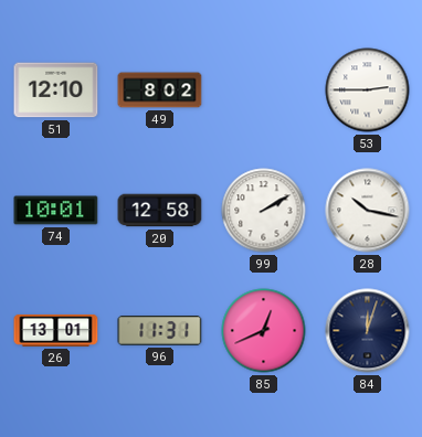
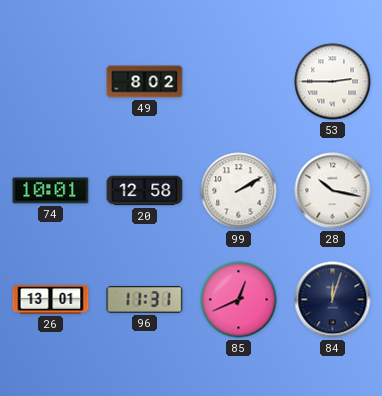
51: 12:10 -> none (56, 90)
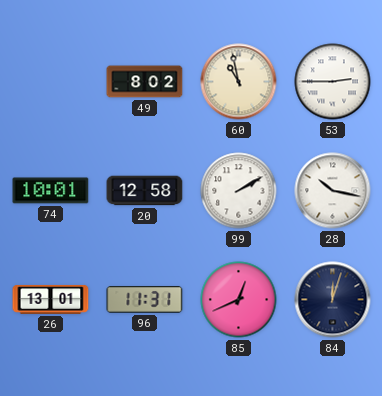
60: none -> 10:58 (239, 82)
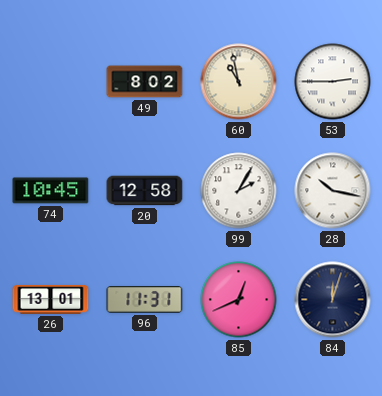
74: 10:01 -> 10:45 (51, 191)
99: 2:10 -> 2:05 (239, 191)
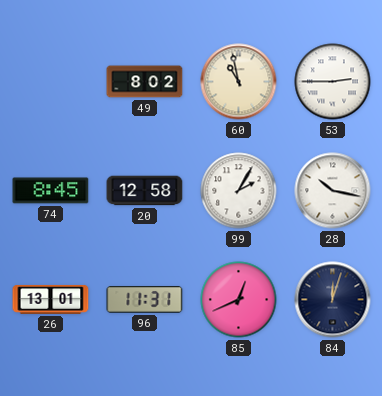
74: 10:45 -> 8:45 (51, 191)
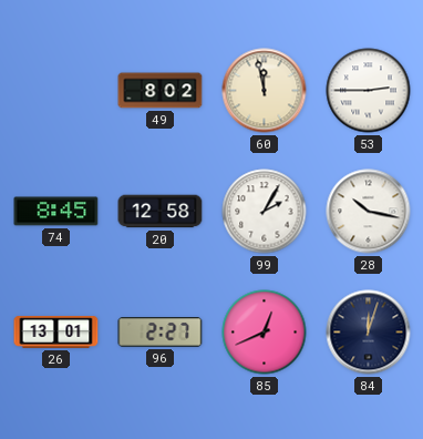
60: 10:58 -> 11:58 (265, 91)
96: 11:31 -> 2:27 (161, 333)
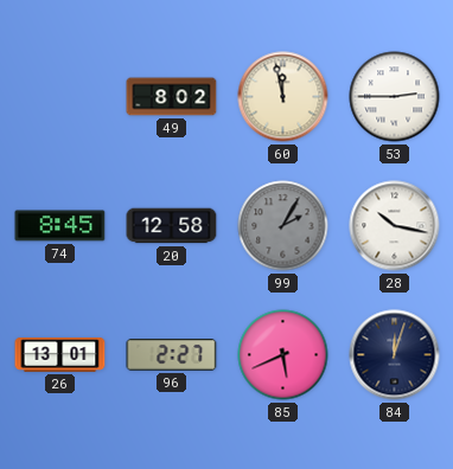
99 dial: white -> grey (283, 226)
85: 12:41 -> 5:41 (283, 355)
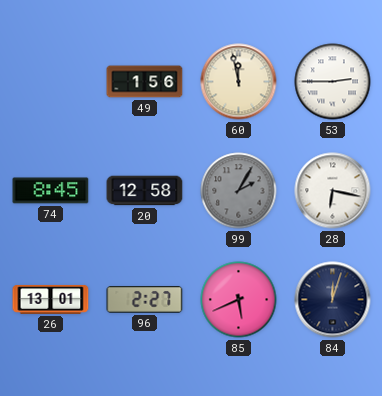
49: 8:02 -> 1:56 (145, 82)
28: 10:17 -> 6:17 (333, 191)
